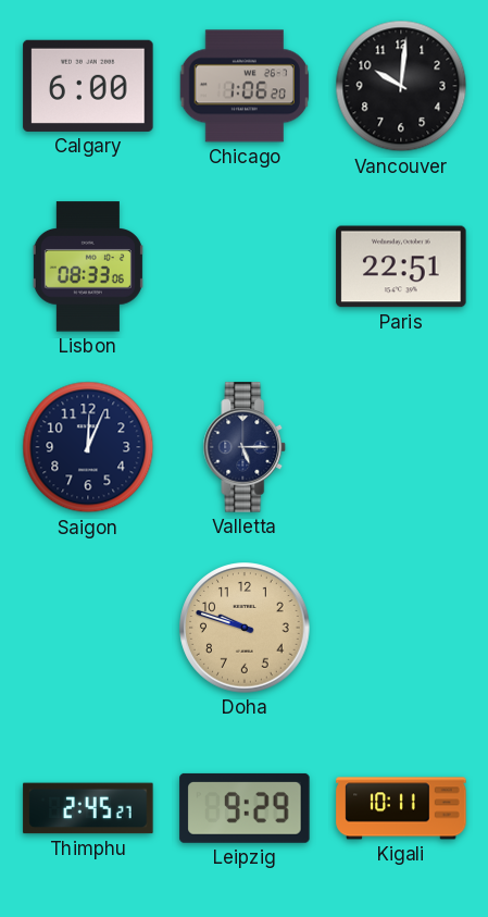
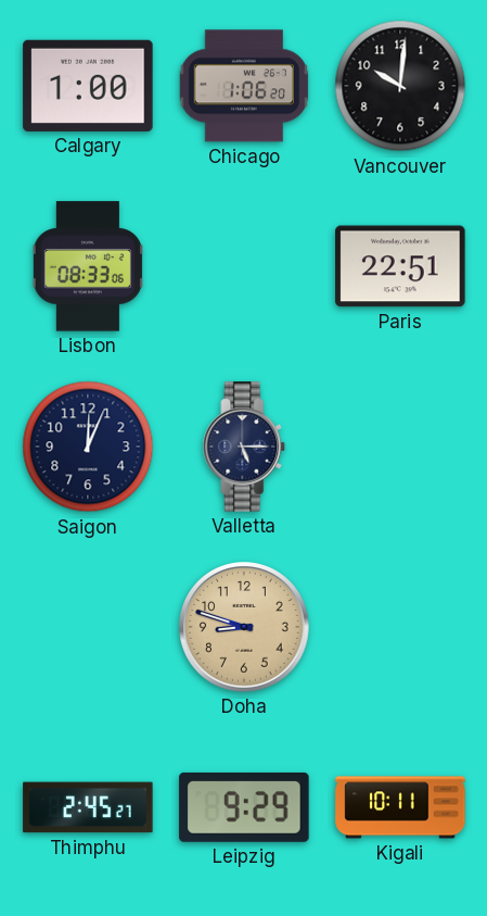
Calgary: 6:00 -> 1:00 (88, 86)
Doha: 9:48 -> 8:48 (244, 627)
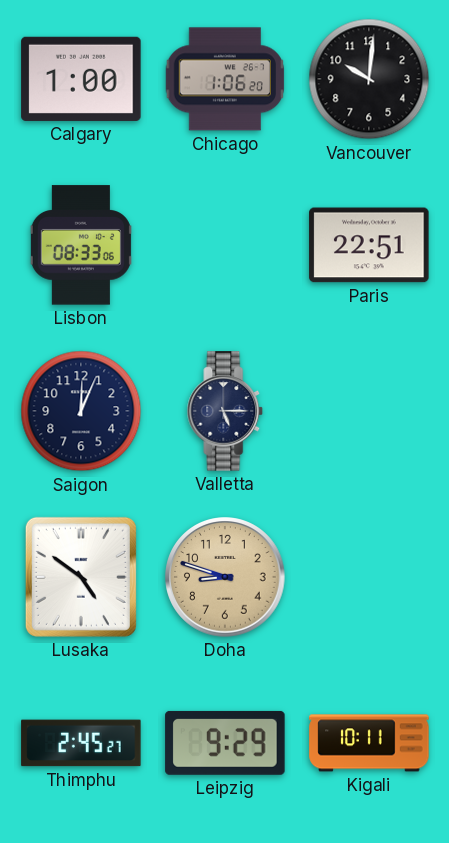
Lusaka: none -> 4:51 (81, 577)
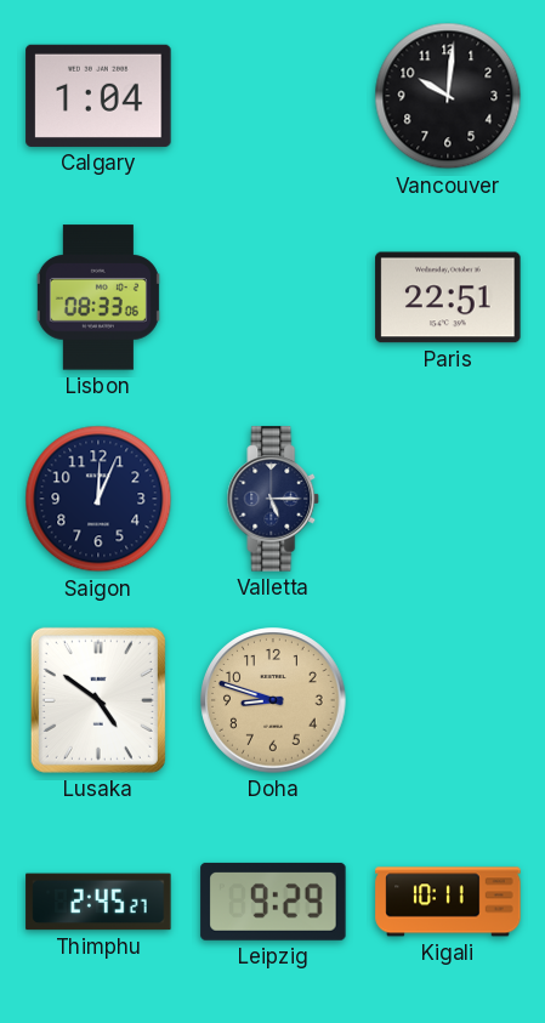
Calgary: 1:00 -> 1:04 (98, 96)
Chicago: 1:06 -> none (224, 79)
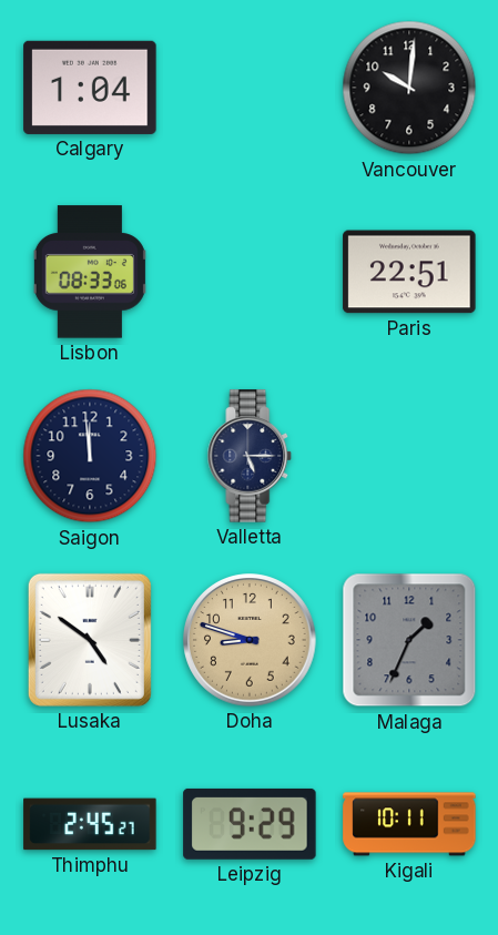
Saigon: 12:04 -> 11:59 (90, 456)
Malaga: none -> 1:34 (409, 640)
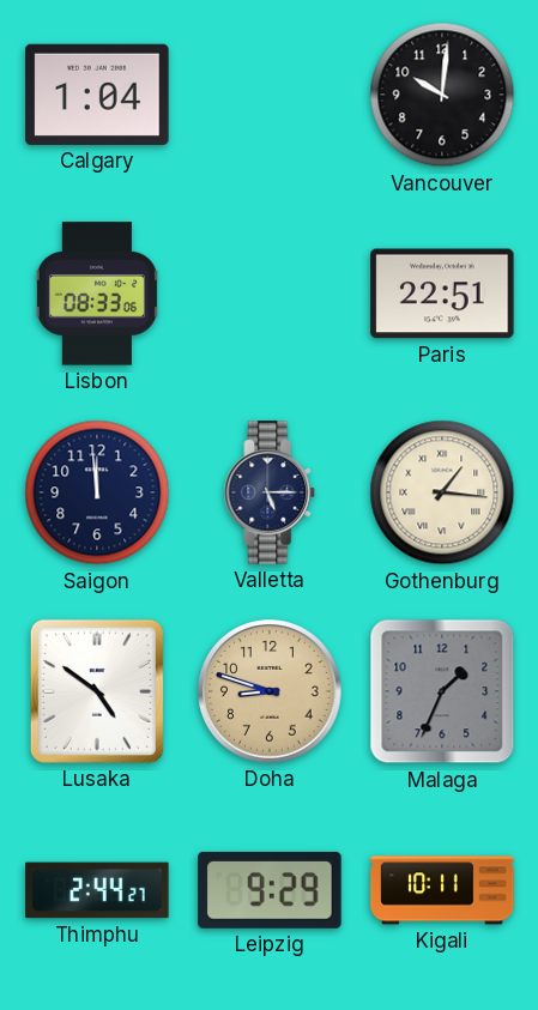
Gothenburg: none -> 1:16 (442, 492)
Thimphu: 2:45 -> 2:44 (97, 890)
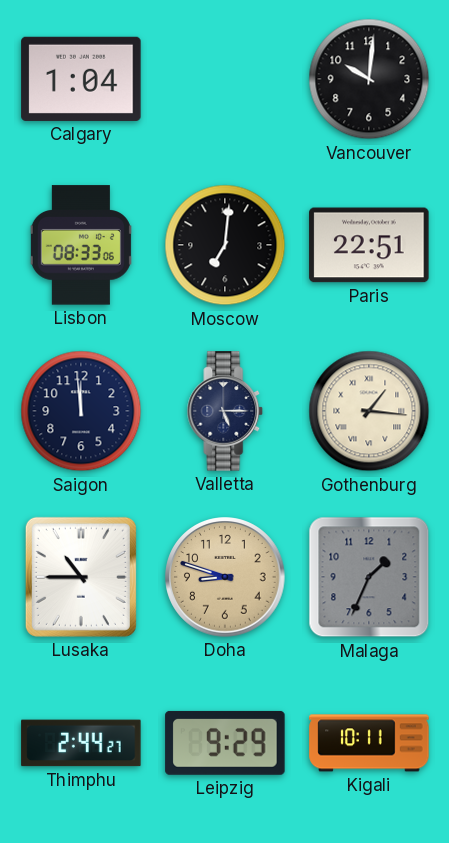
Moscow: none -> 7:01 (225, 245)
Lusaka: 4:51 -> 10:45 (81, 577)
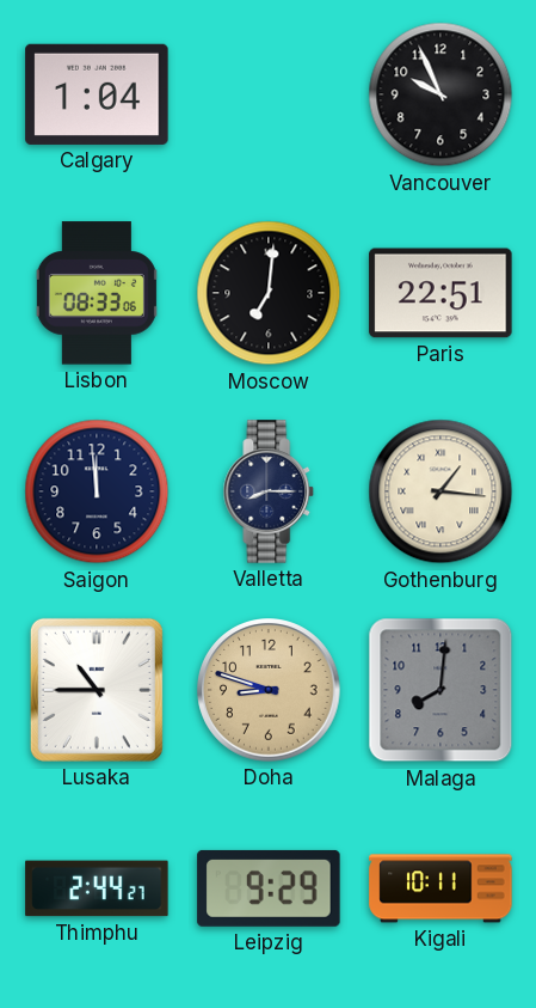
Vancouver: 10:01 -> 9:56 (440, 94)
Valletta: 5:15 -> 8:15 (269, 491)
Malaga: 1:34 -> 8:01 (440, 690)
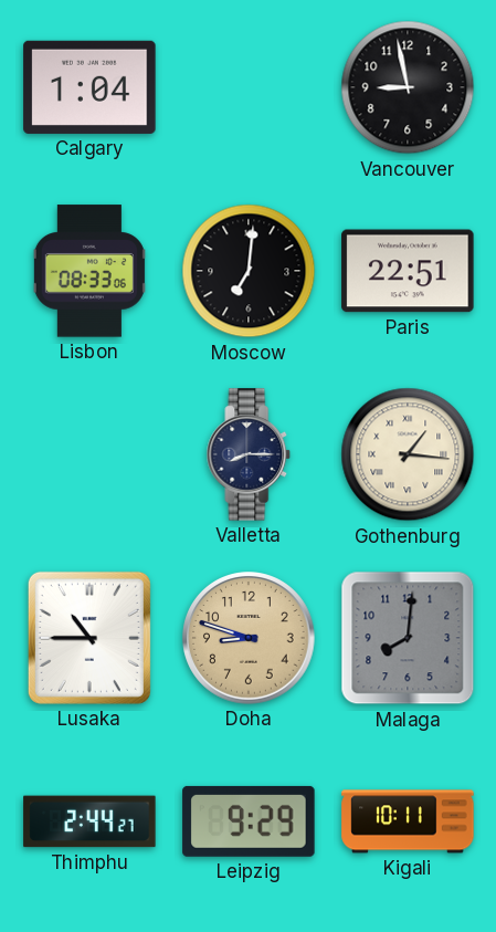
Vancouver: 9:56 -> 8:58 (408, 87)
Saigon: 11:59 -> none (97, 491)
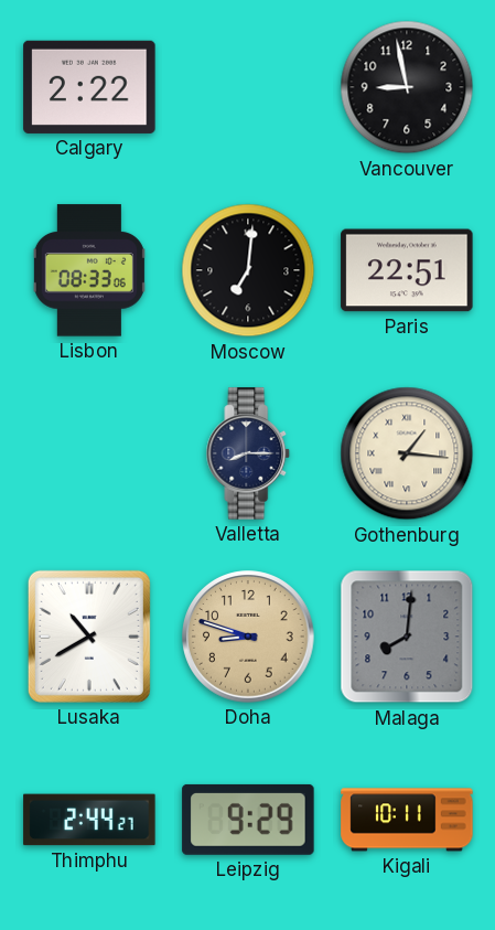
Calgary: 1:04 -> 2:22 (89, 87)
Lusaka: 10:45 -> 10:40 (89, 637)
